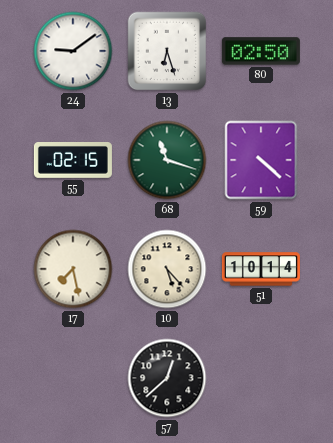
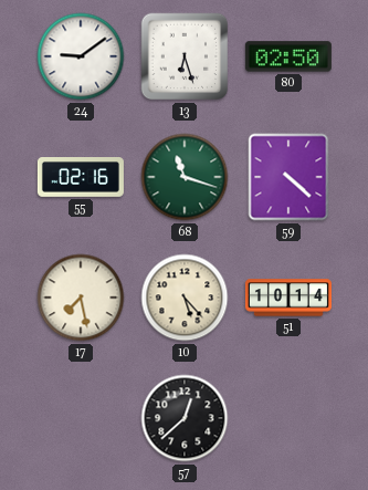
55: 02:15 -> 02:16 (81, 178)
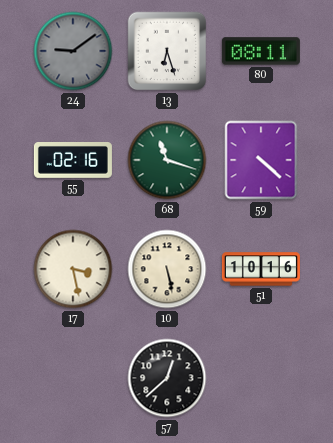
24 dial: white -> grey (73, 51)
80: 02:50 -> 08:11 (261, 51)
17: 7:28 -> 3:28 (73, 269)
10: 5:23 -> 5:28 (167, 269)
51: 10:14 -> 10:16 (261, 269)
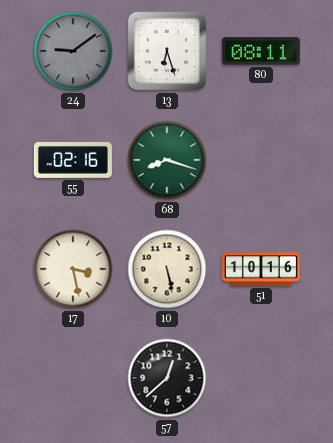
68: 11:18 -> 8:18 (167, 160)
59: 4:22 -> none (261, 160)
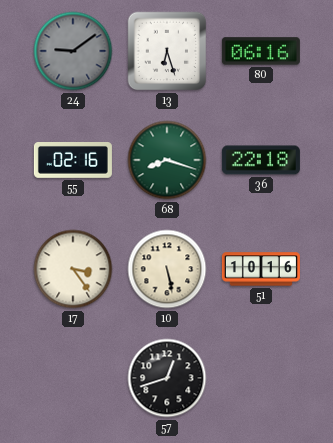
80: 08:11 -> 06:16 (261, 51)
36: none -> 22:18 (261, 160)
17: 3:28 -> 3:24 (73, 269)
57: 12:38 -> 12:42 (167, 378)
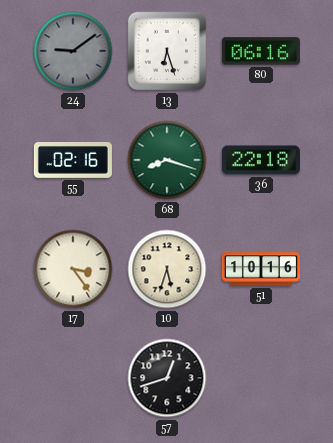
10: 5:28 -> 5:33 (167, 269)
